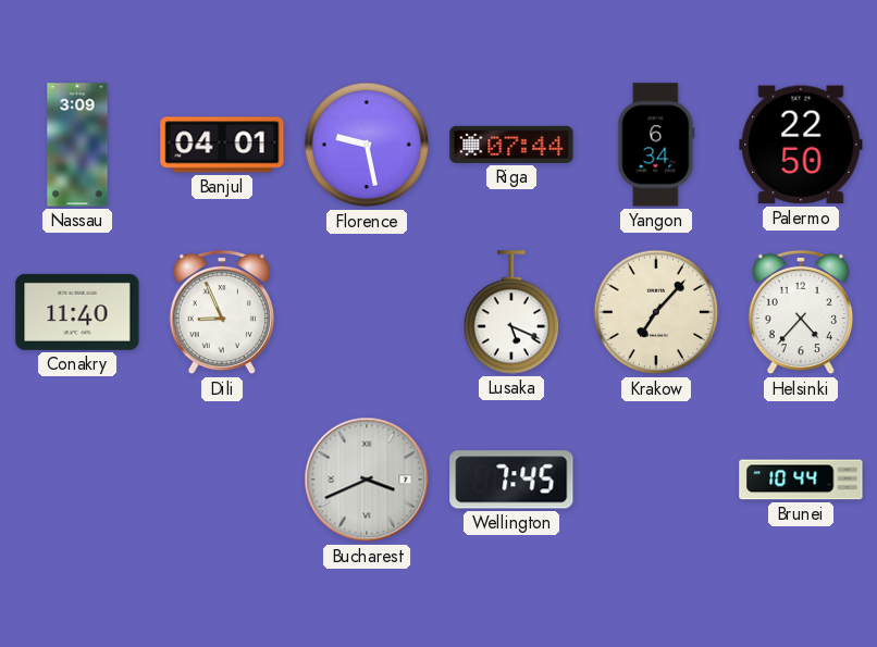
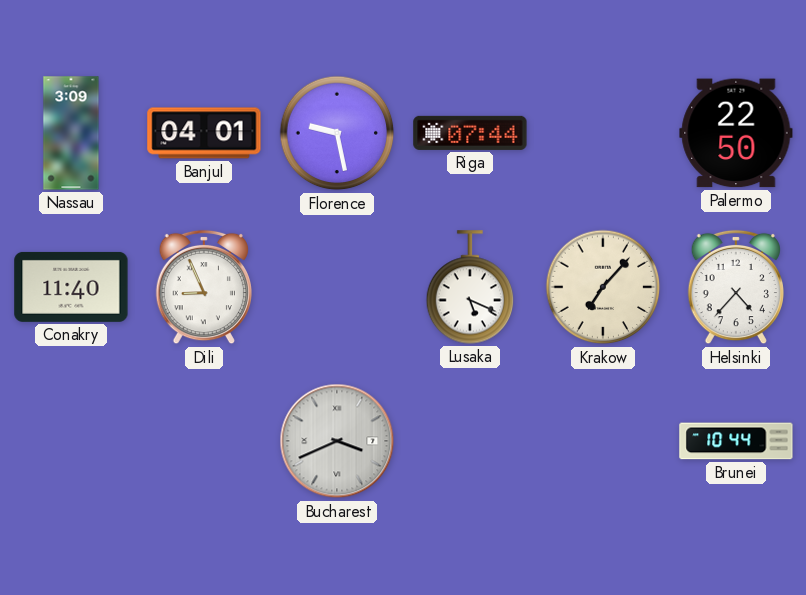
Yangon: 6:34 -> none (656, 145)
Wellington: 7:45 -> none (511, 480)
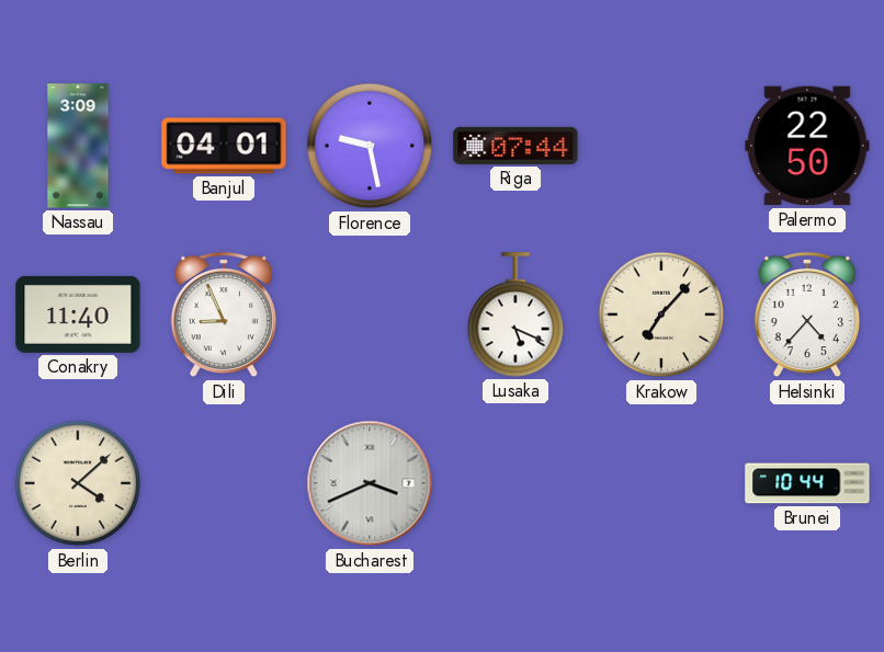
Berlin: none -> 4:08 (78, 483)
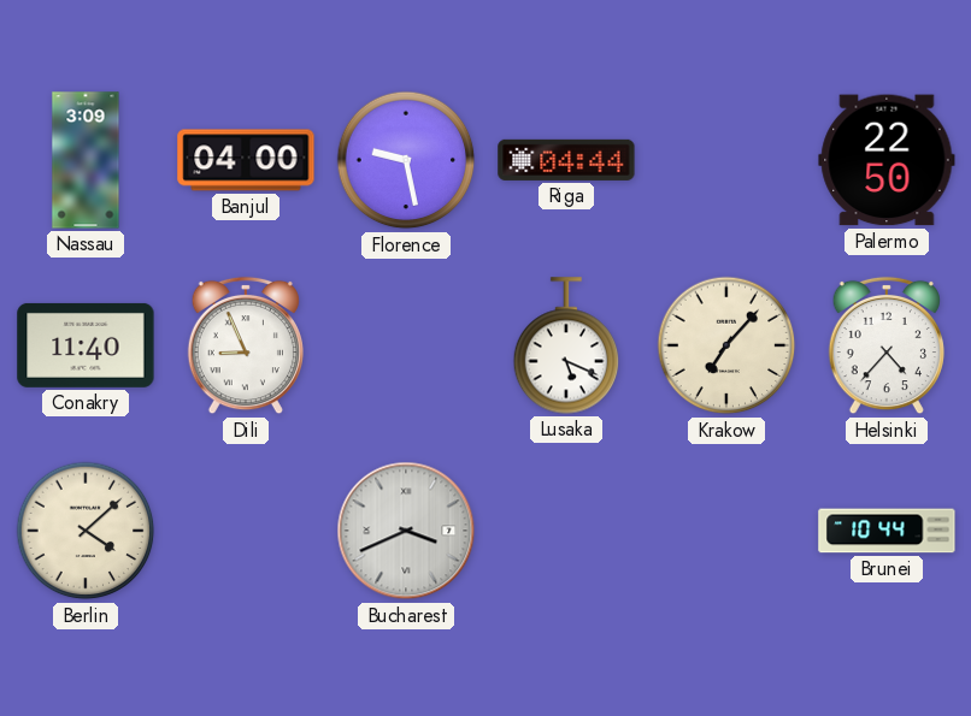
Banjul: 04:01 -> 04:00 (246, 160)
Riga: 07:44 -> 04:44 (566, 160)
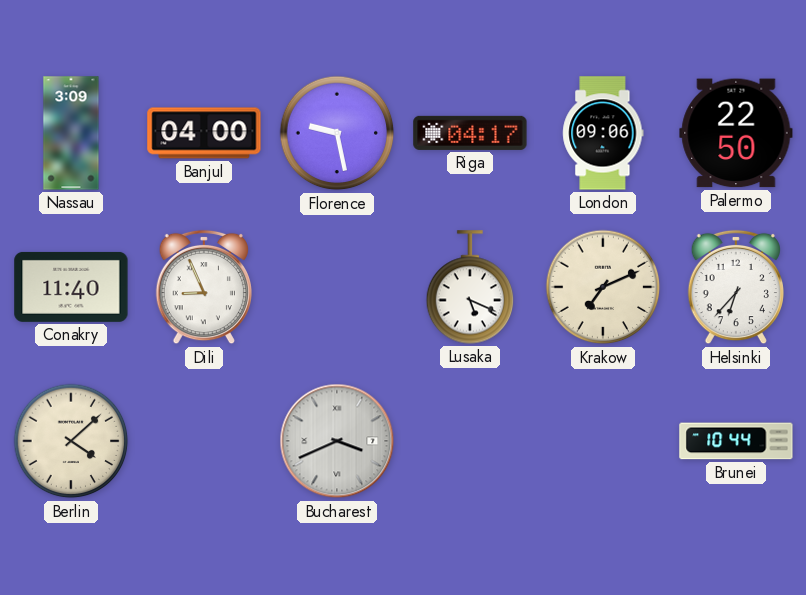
Riga: 04:44 -> 04:17 (470, 133)
London: none -> 09:06 (603, 133)
Krakow: 7:07 -> 7:11 (603, 287)
Helsinki: 4:37 -> 6:37 (736, 287)
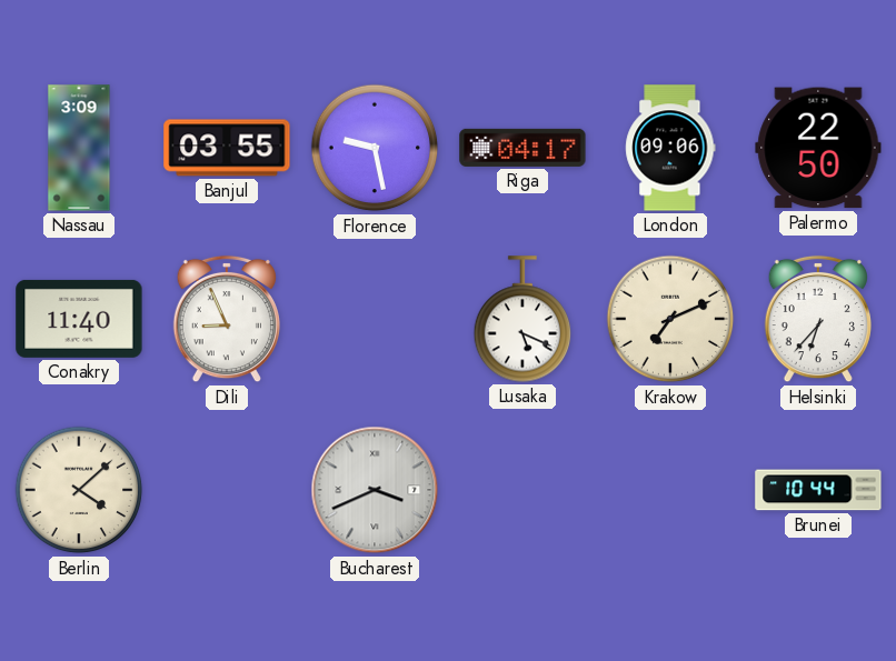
Banjul: 04:00 -> 03:55 (227, 148)
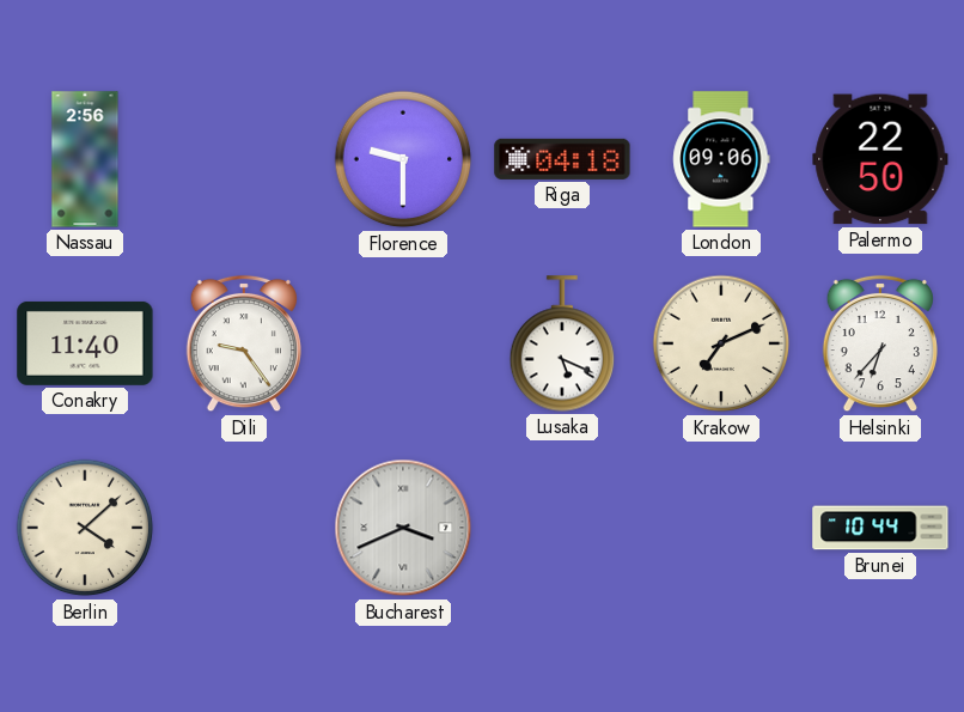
Nassau: 3:09 -> 2:56 (85, 159)
Banjul: 03:55 -> none (227, 148)
Florence: 9:28 -> 9:30 (403, 159)
Riga: 04:17 -> 04:18 (562, 159)
Dili: 8:56 -> 9:24 (244, 343)
